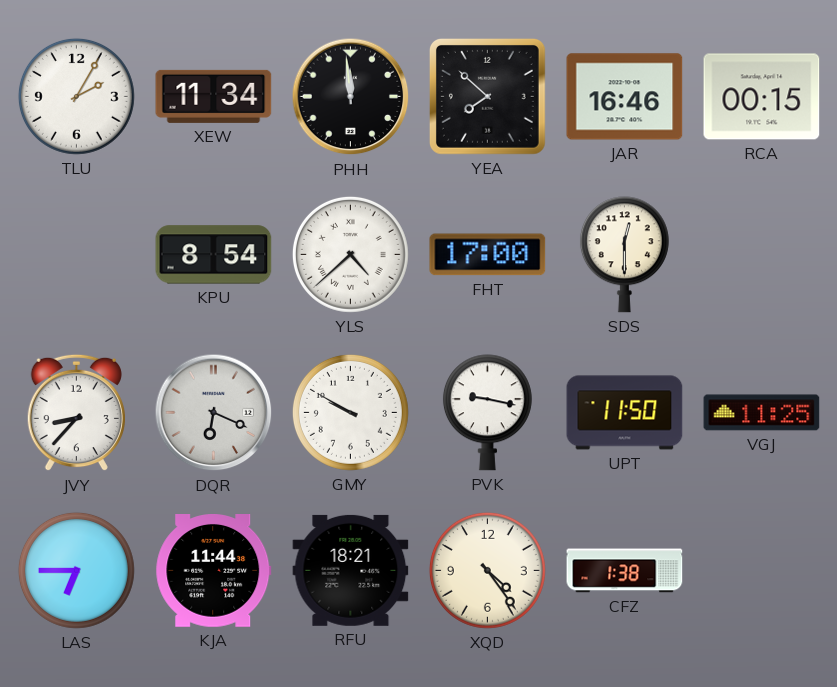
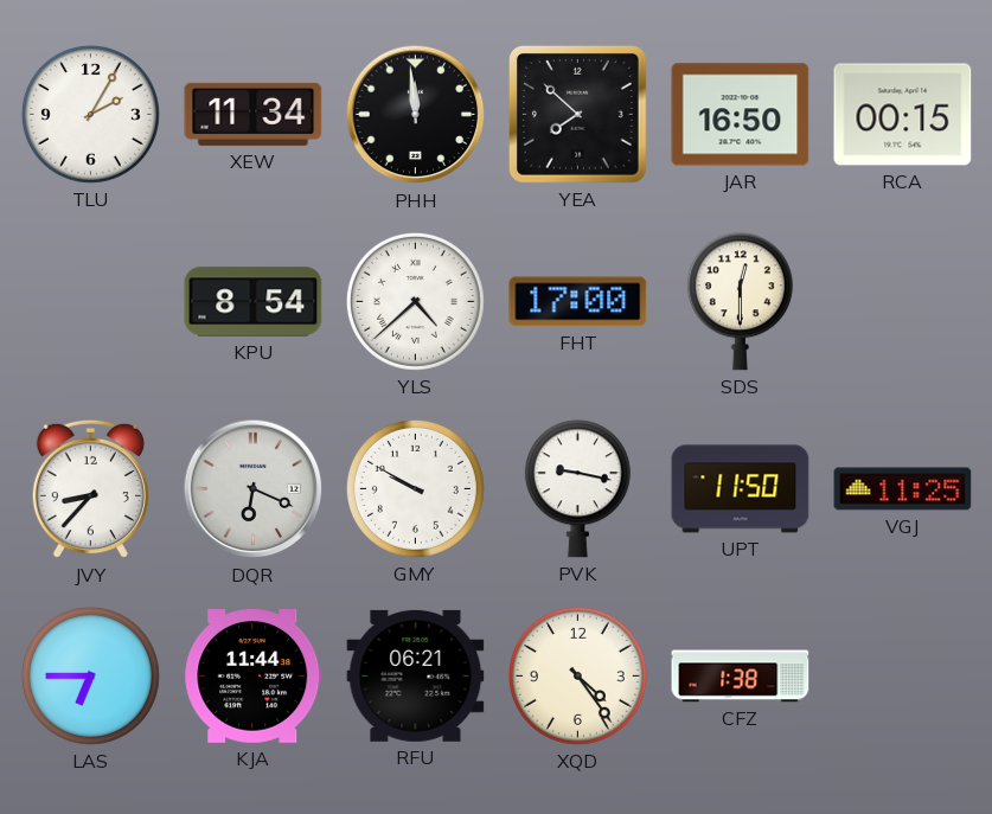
JAR: 16:46 -> 16:50 (741, 115)
RFU: 18:21 -> 06:21 (416, 675)
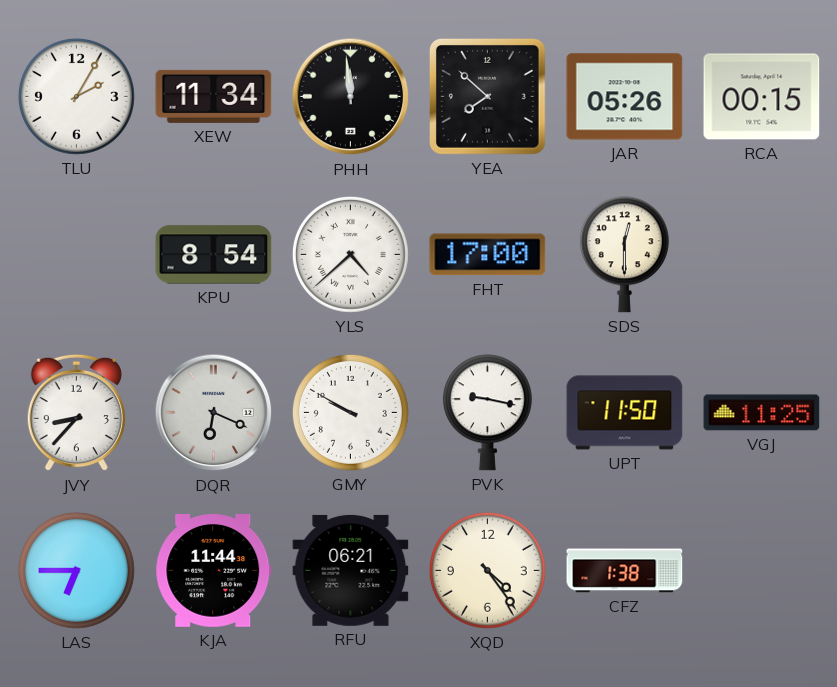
JAR: 16:50 -> 05:26 (625, 97)
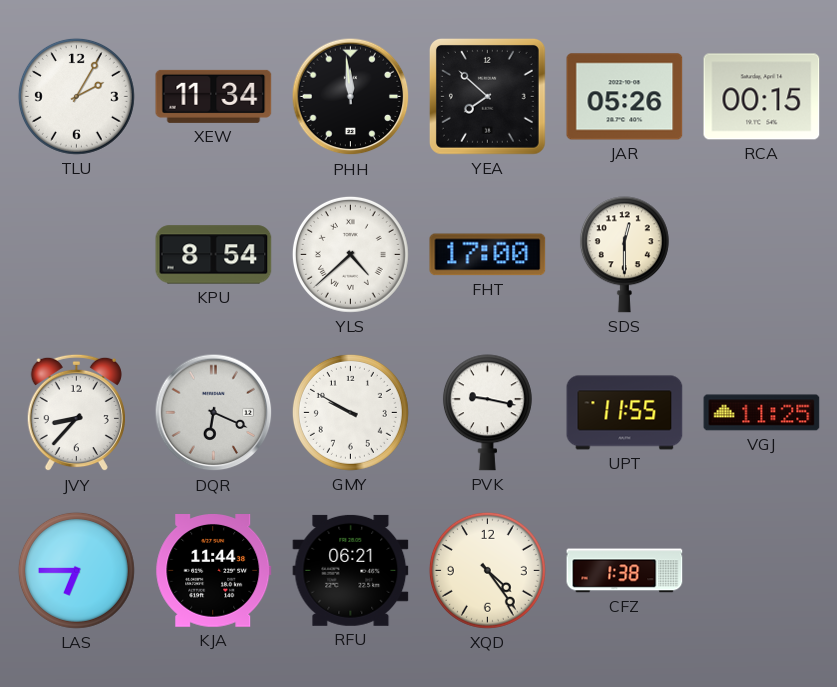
UPT: 11:50 -> 11:55 (625, 413)
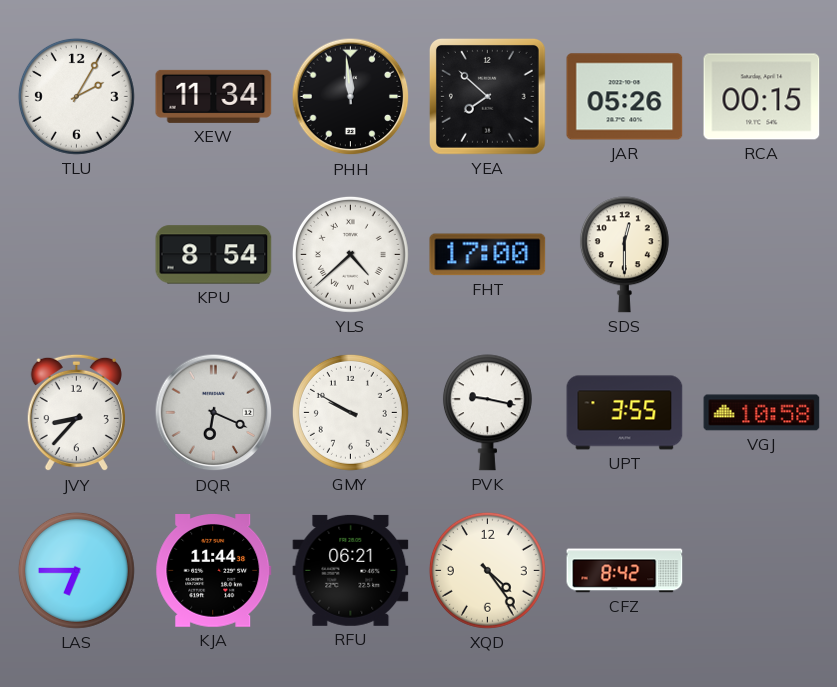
UPT: 11:55 -> 3:55 (625, 413)
VGJ: 11:25 -> 10:58 (762, 413)
CFZ: 1:38 -> 8:42 (625, 571)
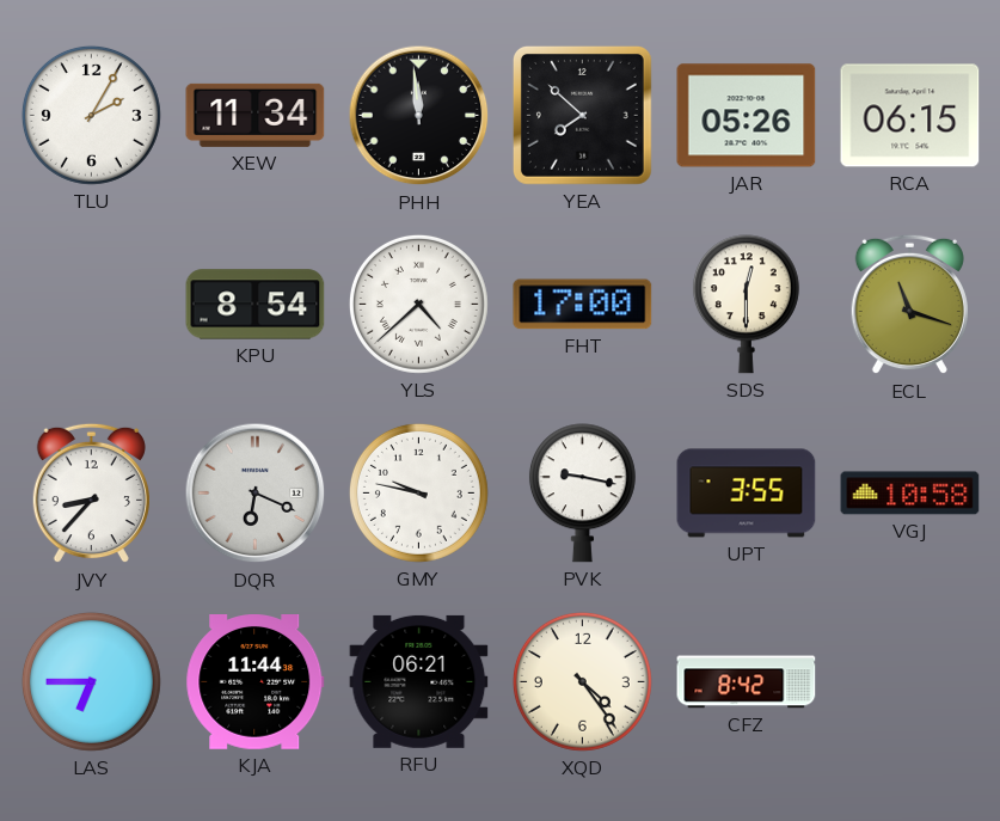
RCA: 00:15 -> 06:15 (910, 116)
ECL: none -> 11:18 (909, 305)
GMY: 9:50 -> 9:47 (418, 492)
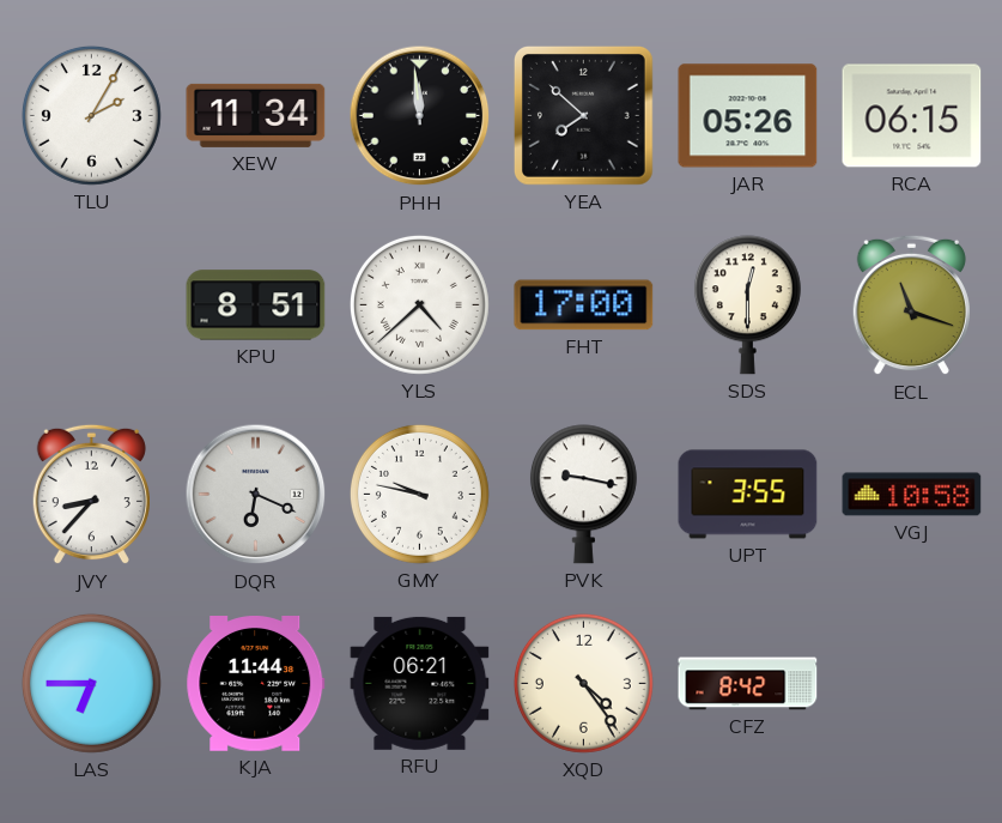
KPU: 8:54 -> 8:51 (256, 305)
